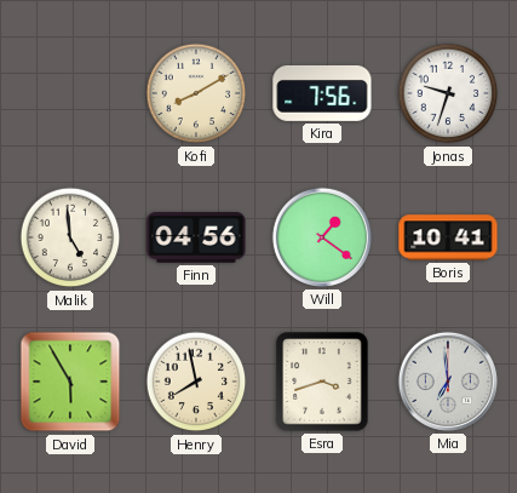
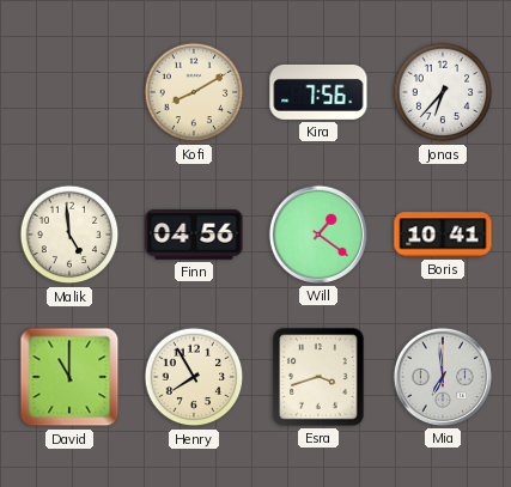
Jonas: 9:33 -> 6:37 (443, 92)
David: 5:55 -> 11:00 (69, 377)
Henry: 7:58 -> 7:55 (194, 377)
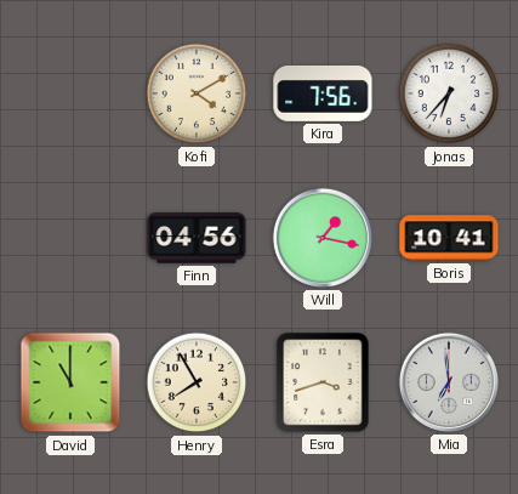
Kofi: 8:10 -> 4:10 (197, 93)
Malik: 4:59 -> none (69, 235)
Will: 1:21 -> 1:17 (323, 238)
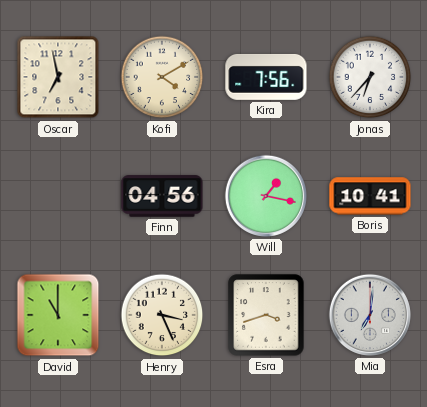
Oscar: none -> 6:58 (58, 77)
Henry: 7:55 -> 3:26 (162, 315)
Mia: 6:59 -> 7:01 (370, 315)
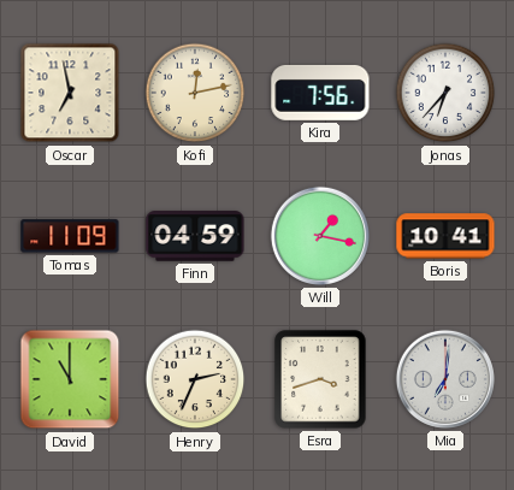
Kofi: 4:10 -> 12:13 (195, 93)
Tomas: none -> 11:09 (70, 236)
Finn: 04:56 -> 04:59 (195, 236)
Henry: 3:26 -> 2:34 (195, 379)
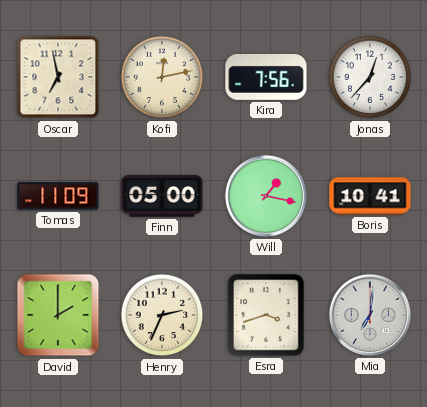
Jonas: 6:37 -> 12:37 (370, 77)
Finn: 04:59 -> 05:00 (162, 196)
David: 11:00 -> 2:00 (58, 315)
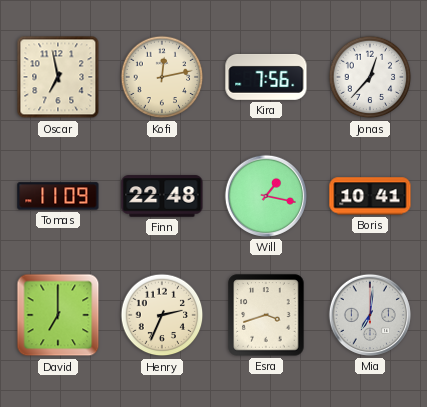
Finn: 05:00 -> 22:48 (162, 196)
David: 2:00 -> 7:00 (58, 315)
